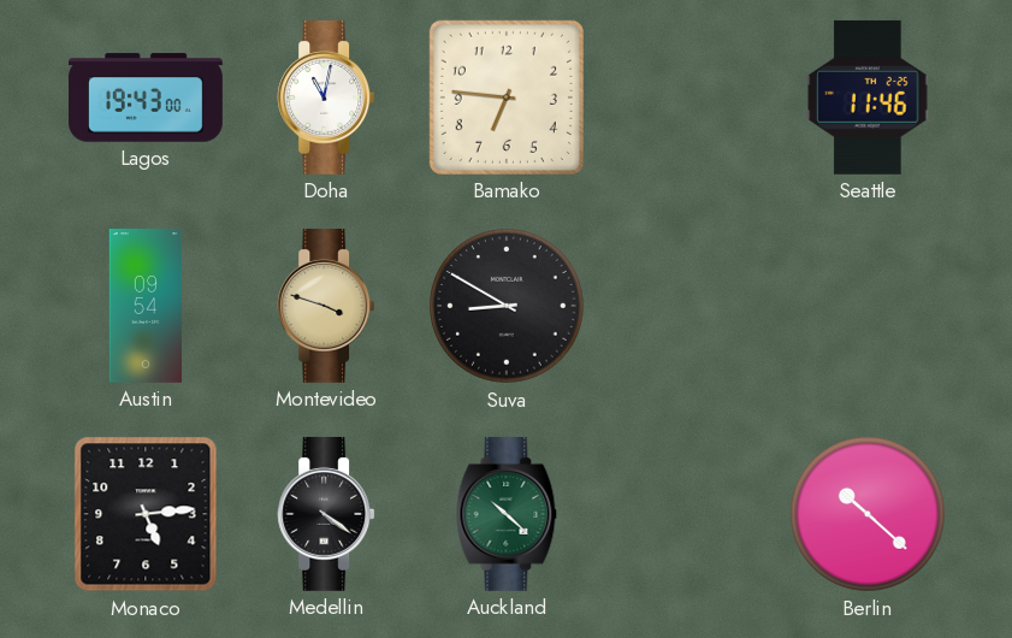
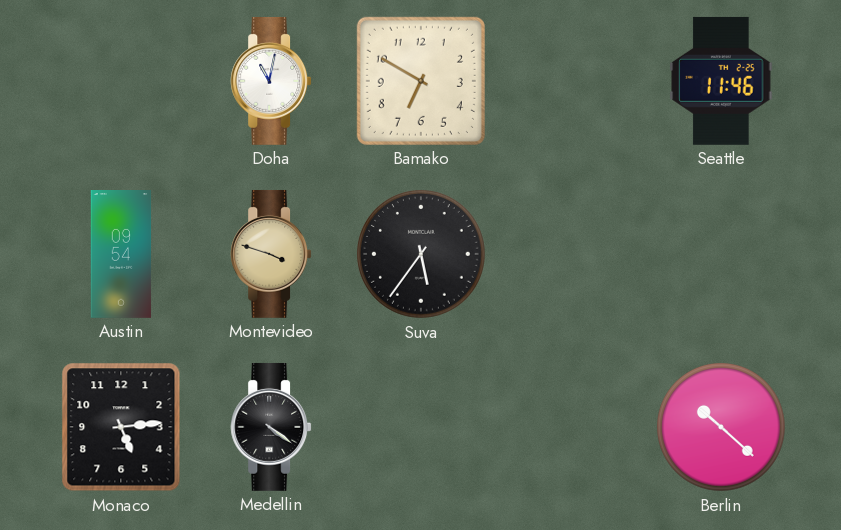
Lagos: 19:43 -> none (147, 98)
Bamako: 6:46 -> 6:50 (421, 81)
Suva: 8:50 -> 5:36 (422, 255)
Auckland: 10:22 -> none (507, 514)
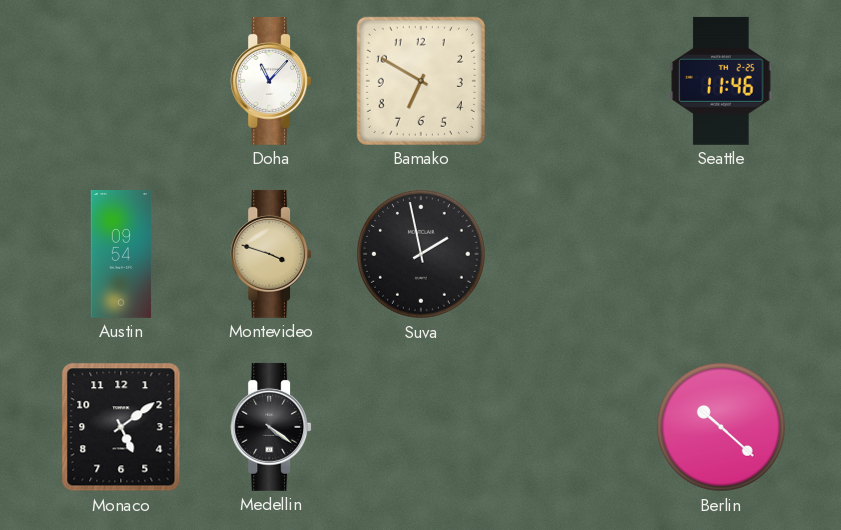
Doha: 11:02 -> 11:07 (271, 81)
Suva: 5:36 -> 1:58 (422, 255)
Monaco: 5:14 -> 5:09 (121, 427)
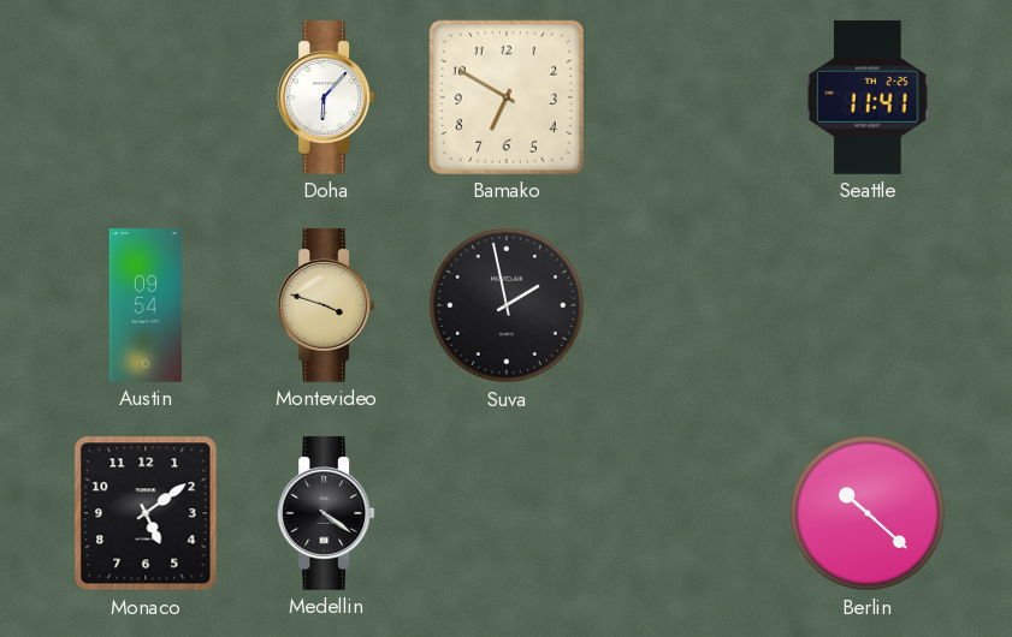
Doha: 11:07 -> 6:07 (326, 97)
Seattle: 11:46 -> 11:41 (868, 97)
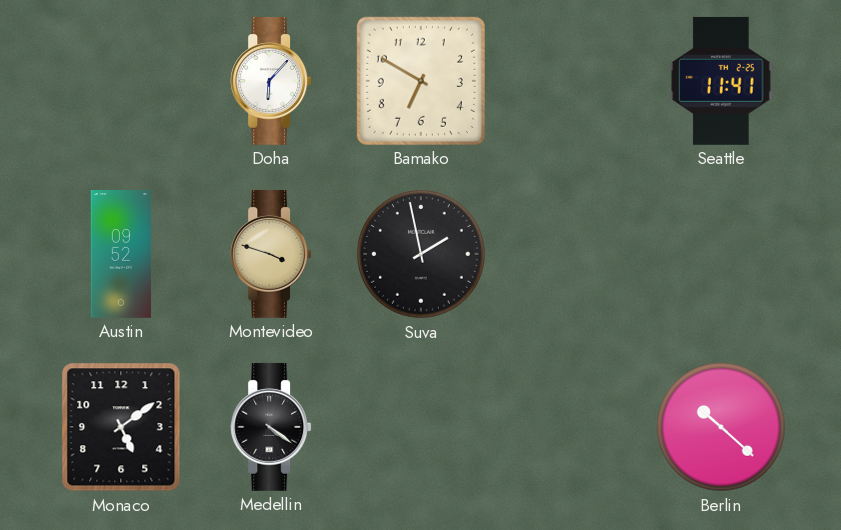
Austin: 09:54 -> 09:52 (121, 255)
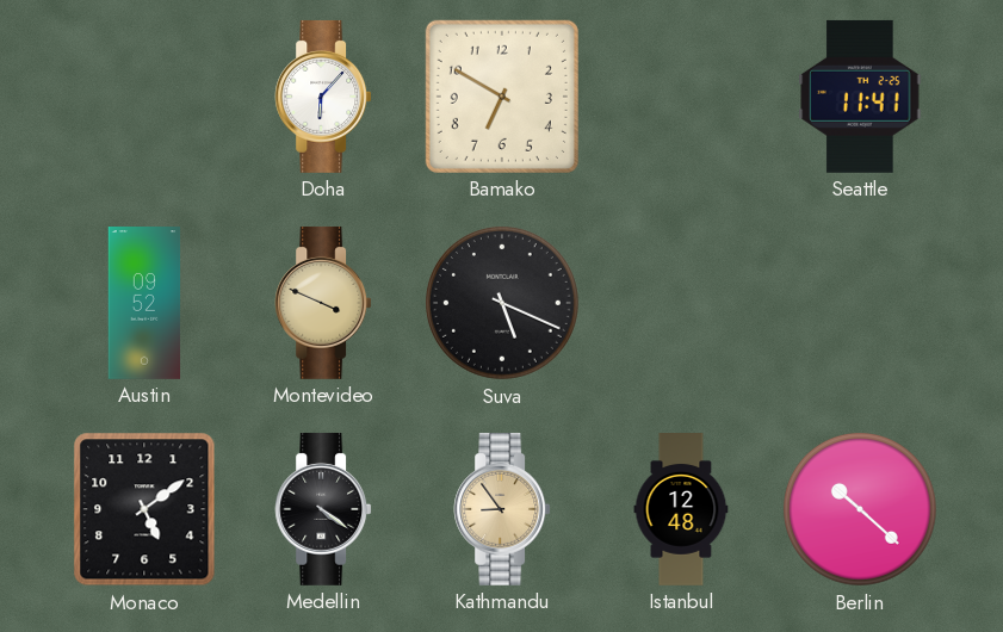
Montevideo: 3:48 -> 3:49 (323, 303)
Suva: 1:58 -> 5:19 (503, 304)
Kathmandu: none -> 8:54 (502, 509)
Istanbul: none -> 12:48 (681, 510)
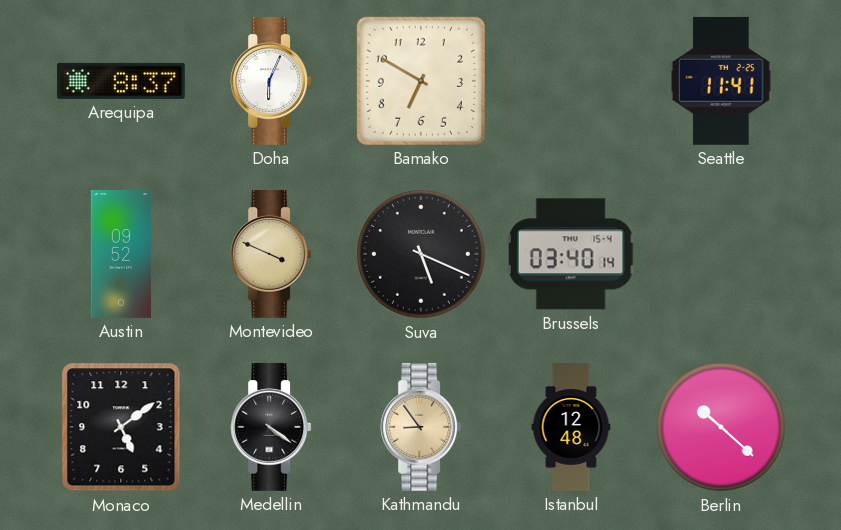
Arequipa: none -> 8:37 (121, 81)
Doha: 6:07 -> 6:04 (271, 81)
Brussels: none -> 03:40 (571, 254)
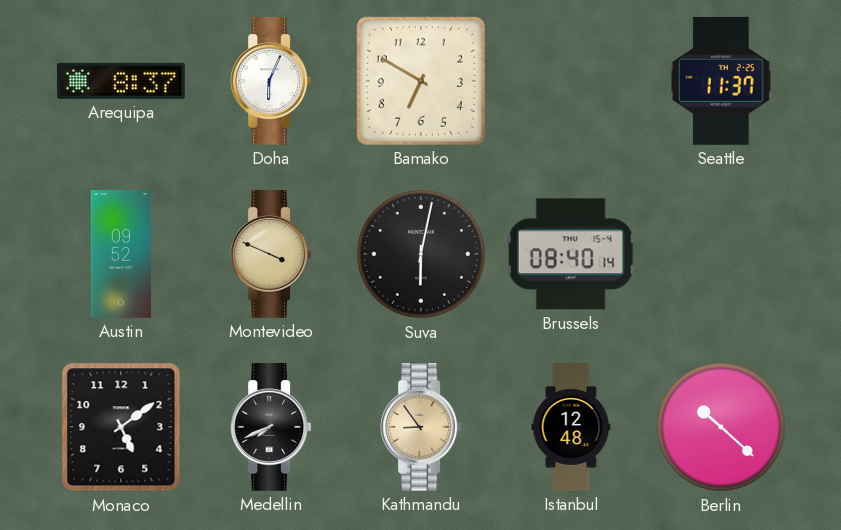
Seattle: 11:41 -> 11:37 (721, 81)
Suva: 5:19 -> 6:02 (422, 255)
Brussels: 03:40 -> 08:40 (571, 254)
Medellin: 4:21 -> 7:41 (271, 427)
